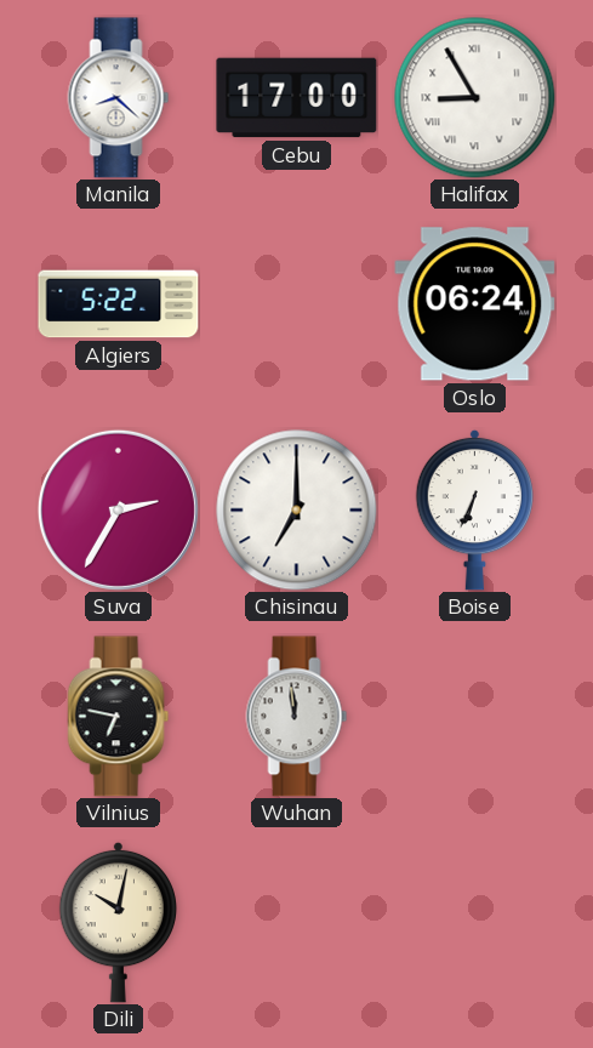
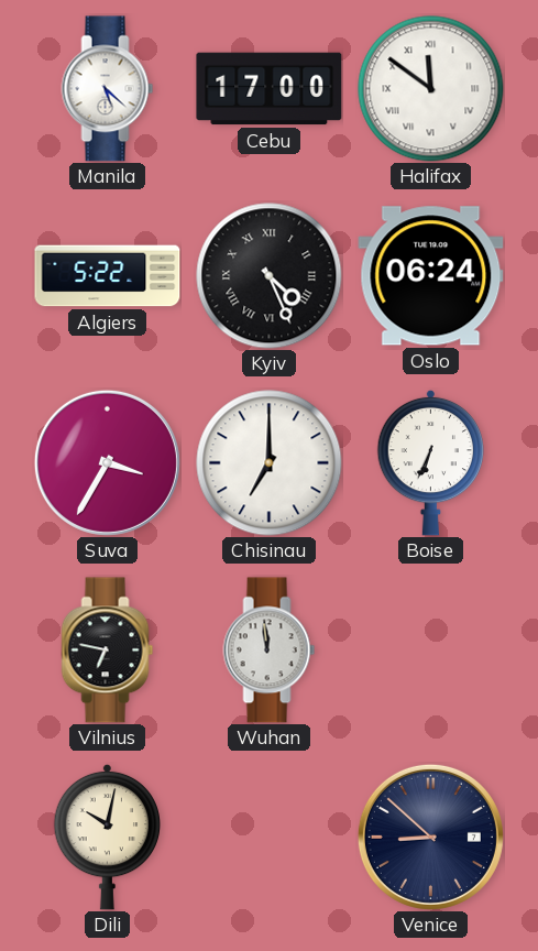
Manila: 8:22 -> 5:22 (108, 89)
Halifax: 8:55 -> 11:51 (431, 89)
Kyiv: none -> 4:26 (270, 276)
Suva: 2:35 -> 3:35 (107, 462)
Venice: none -> 8:52 (430, 837)
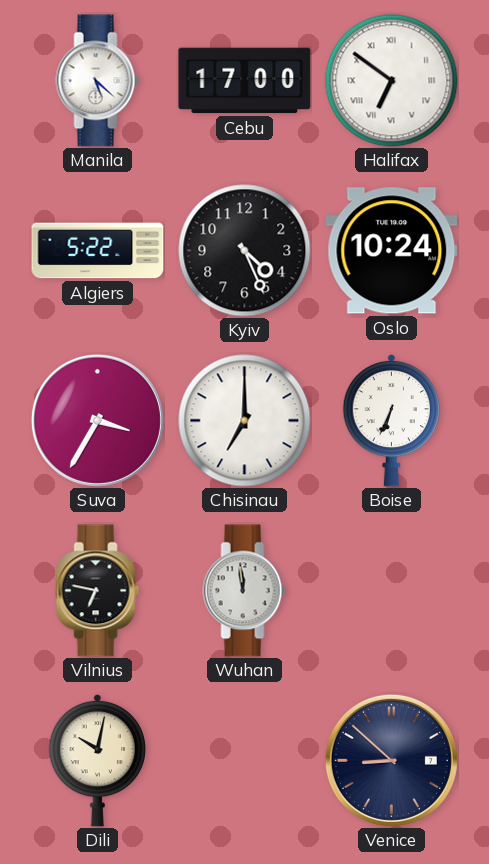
Halifax: 11:51 -> 6:51 (392, 81)
Kyiv numerals: Roman -> Arabic (245, 251)
Oslo: 06:24 -> 10:24 (392, 251)
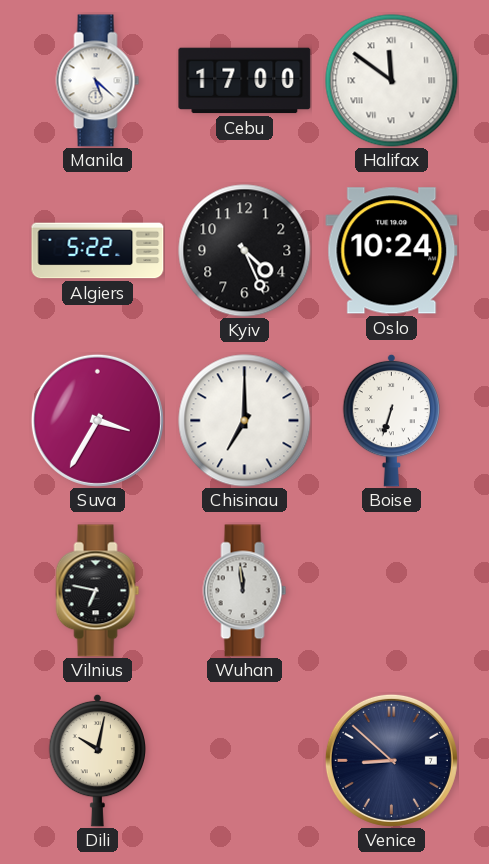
Halifax: 6:51 -> 11:51 (392, 81)
Boise: 6:34 -> 6:33 (392, 420)
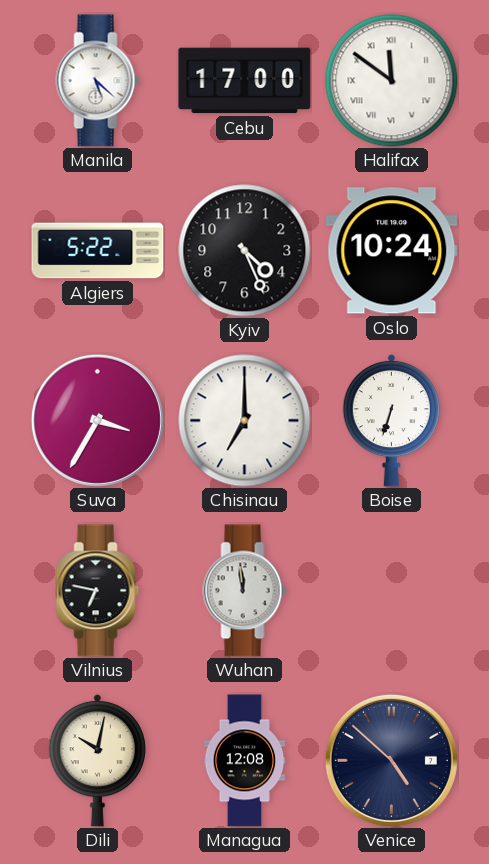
Managua: none -> 12:08 (245, 761)
Venice: 8:52 -> 4:52 (391, 760)
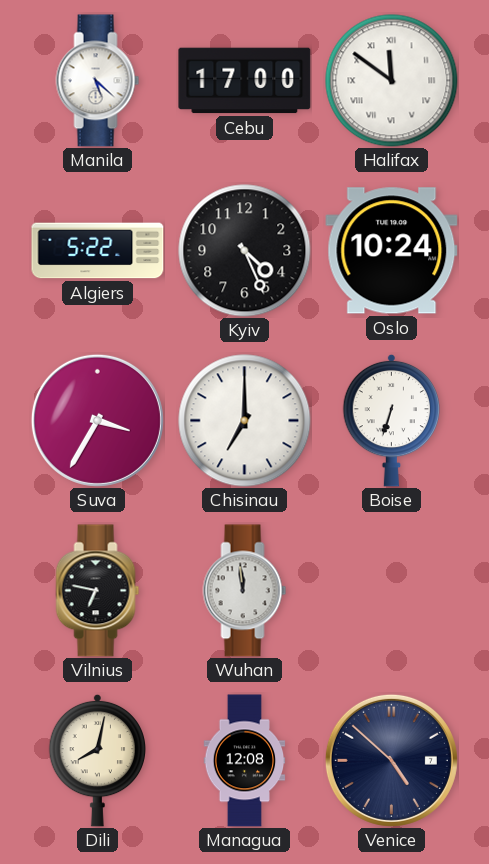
Dili: 10:02 -> 8:02 (98, 760)
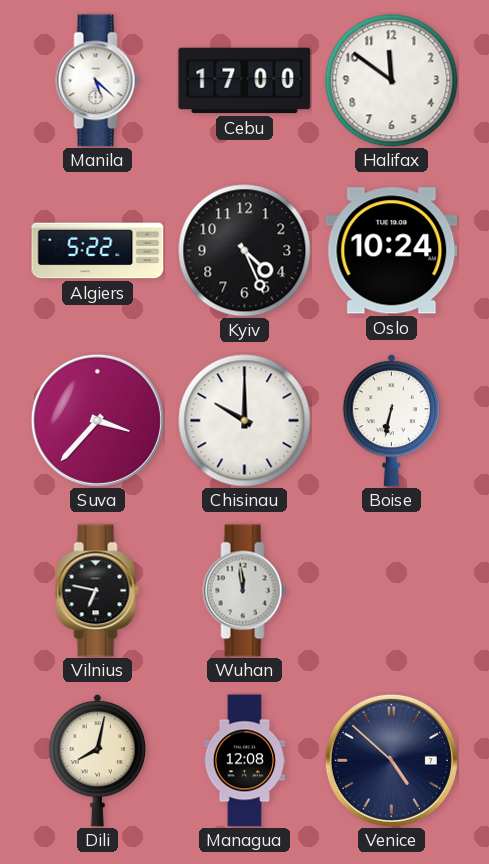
Halifax numerals: Roman -> Arabic (392, 81)
Suva: 3:35 -> 3:37 (97, 420)
Chisinau: 7:00 -> 10:00 (245, 421)
Boise: 6:33 -> 6:32 (392, 420)
